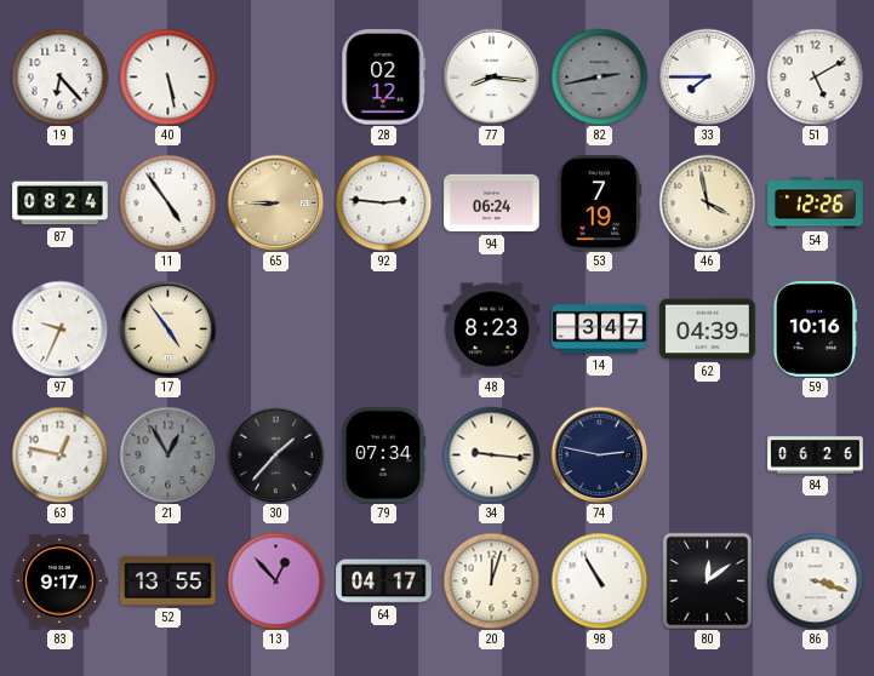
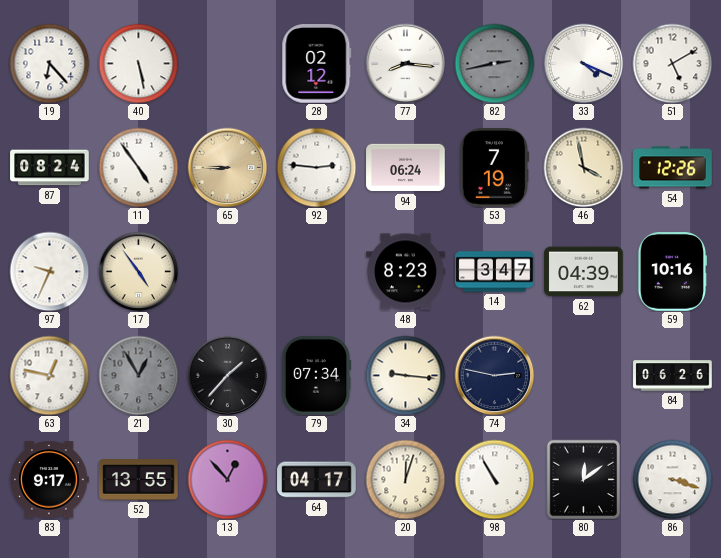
33: 7:45 -> 4:19 (583, 63)
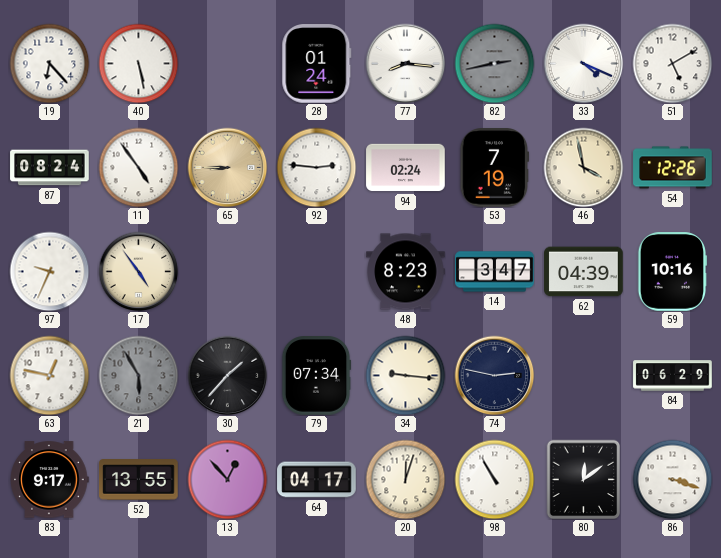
28: 02:12 -> 01:24 (317, 64)
94: 06:24 -> 02:24 (406, 168)
21: 12:55 -> 5:55 (138, 375)
84: 06:26 -> 06:29 (673, 376)
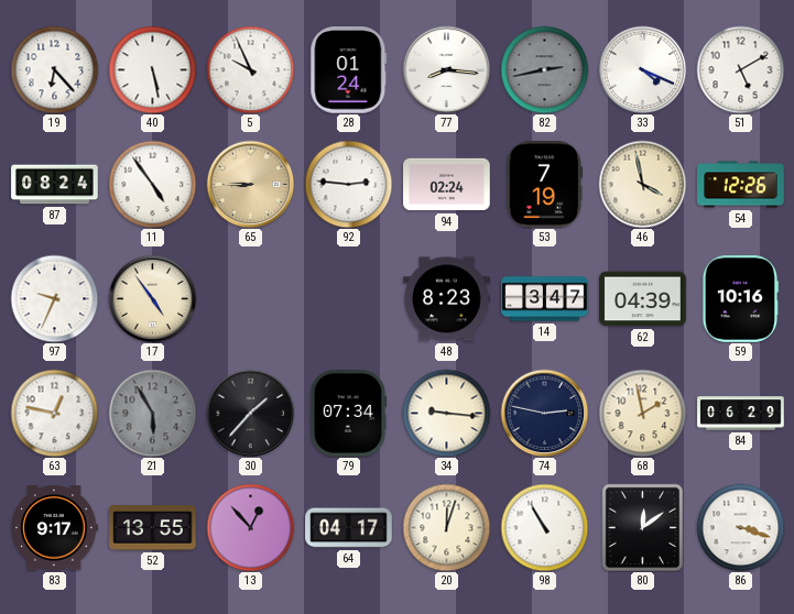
5: none -> 9:56 (250, 69)
68: none -> 1:58 (642, 413)
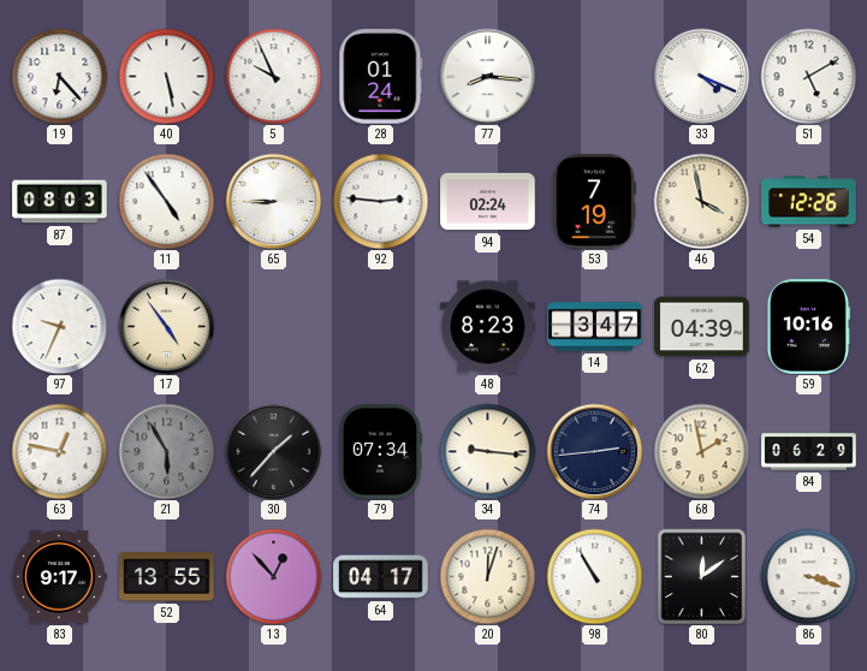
82: 2:43 -> none (544, 69)
87: 08:24 -> 08:03 (60, 202)
65 dial: champagne -> white (273, 201)
74: 2:47 -> 2:44 (594, 451)
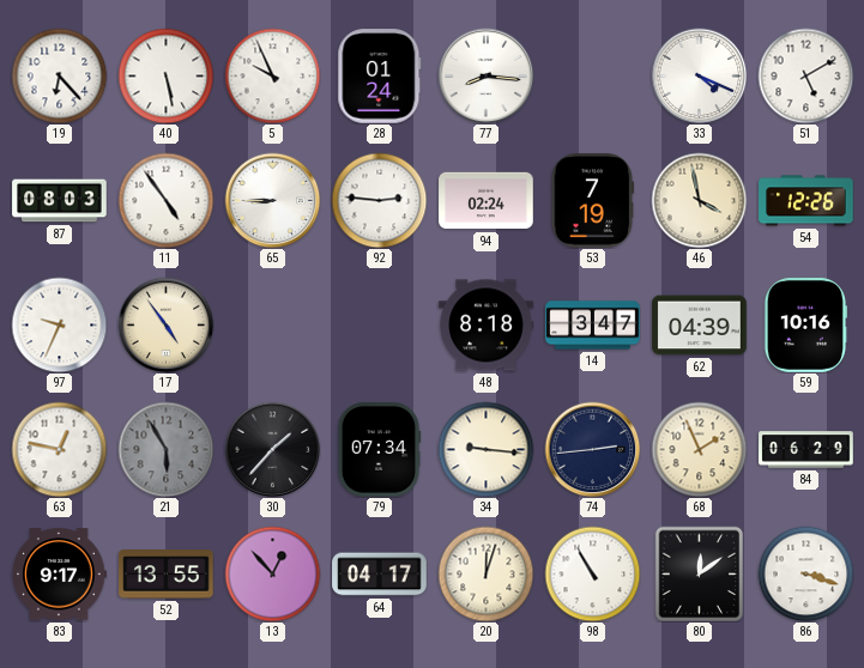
48: 8:23 -> 8:18 (487, 326)
68: 1:58 -> 1:56 (699, 449)
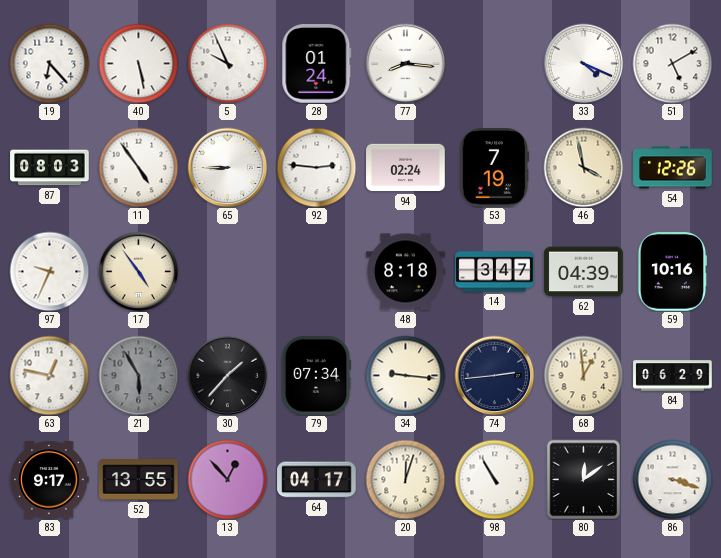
68: 1:56 -> 12:59 (583, 375)
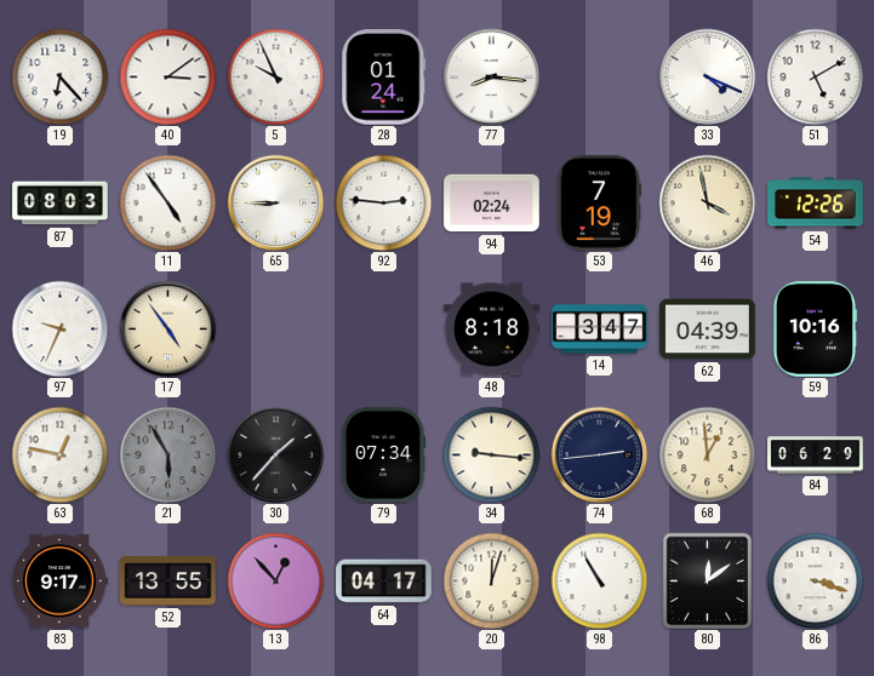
40: 5:28 -> 3:09 (167, 76)
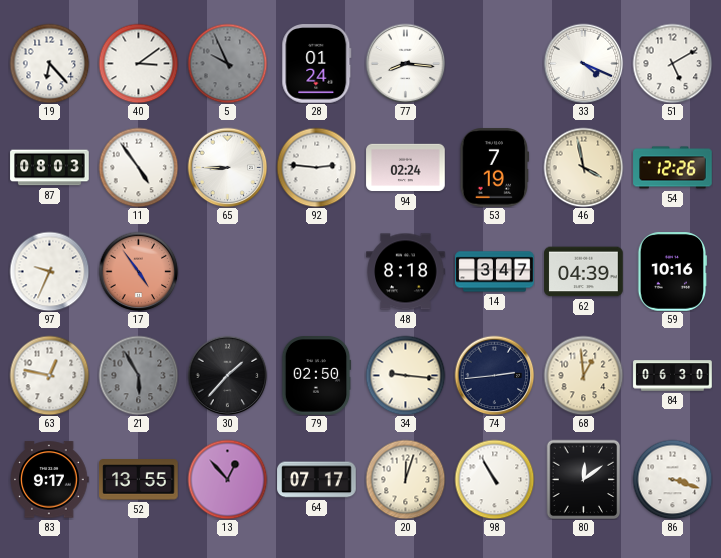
5 dial: white -> grey (227, 63)
17 dial: cream -> salmon (138, 271)
79: 07:34 -> 02:50 (316, 376)
84: 06:29 -> 06:30 (673, 376)
64: 04:17 -> 07:17 (317, 480)
